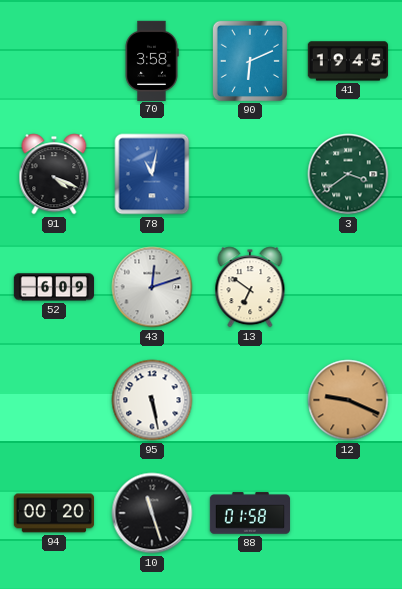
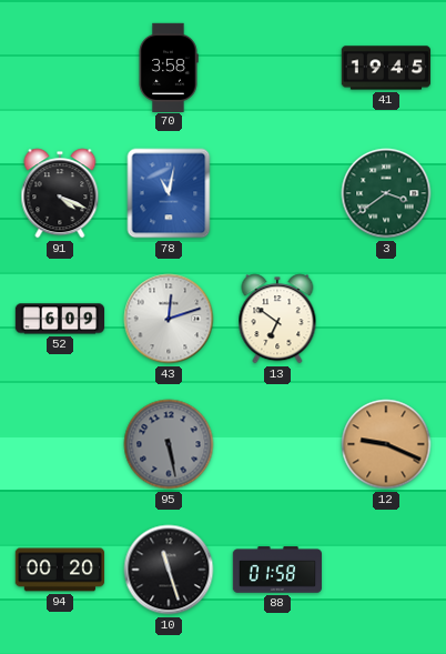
90: 6:11 -> none (250, 60)
95 dial: white -> grey (169, 444)
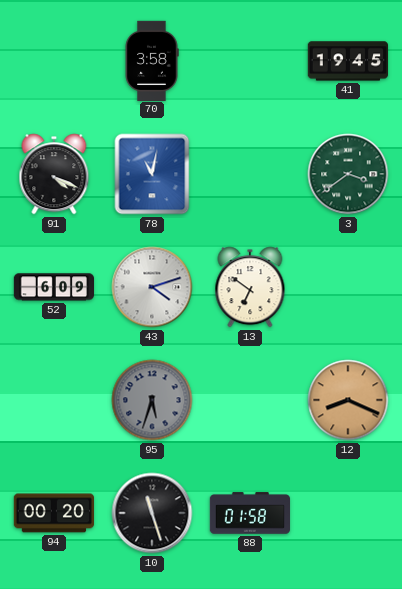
43: 12:12 -> 4:12 (152, 287)
95: 5:28 -> 5:33 (152, 400)
12: 9:19 -> 8:19 (348, 400)
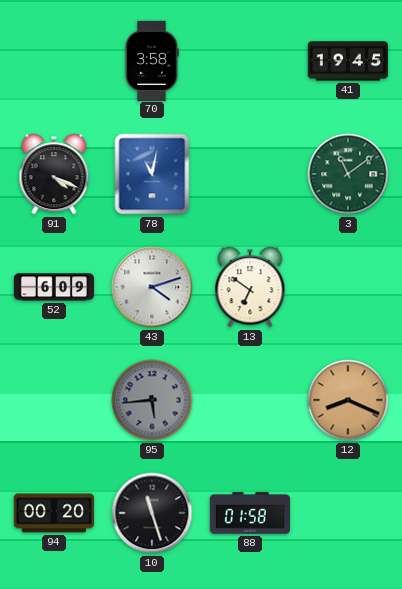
3: 3:39 -> 11:09 (348, 174)
95: 5:33 -> 5:44 (152, 400)
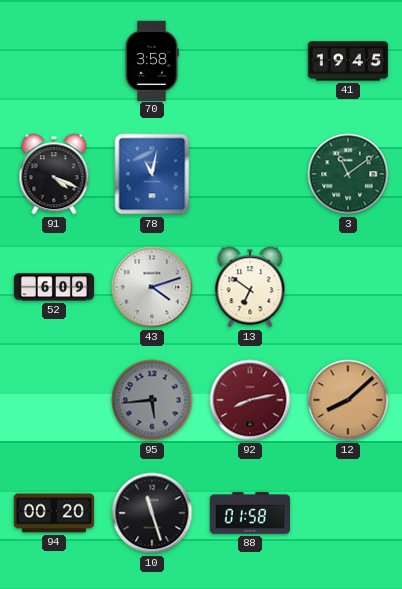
92: none -> 8:13 (250, 400)
12: 8:19 -> 8:08 (348, 400)
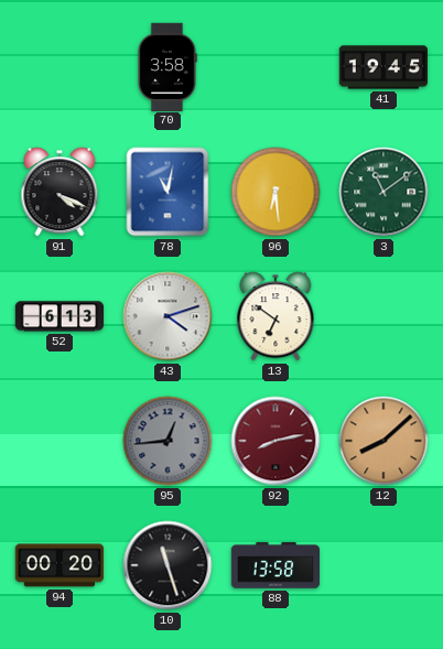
96: none -> 6:29 (275, 192)
52: 6:09 -> 6:13 (58, 316)
95: 5:44 -> 12:44 (168, 441)
88: 01:58 -> 13:58 (274, 565)
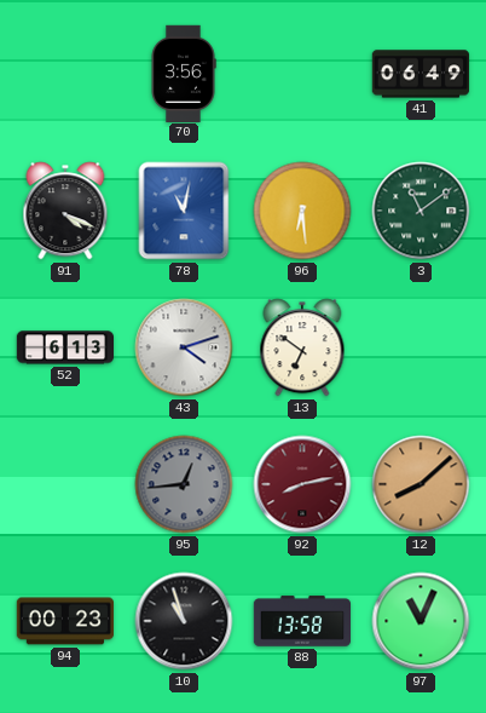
70: 3:58 -> 3:56 (184, 73)
41: 19:45 -> 06:49 (420, 74)
94: 00:20 -> 00:23 (64, 621)
10: 11:27 -> 10:57 (184, 621)
97: none -> 11:04 (421, 621)
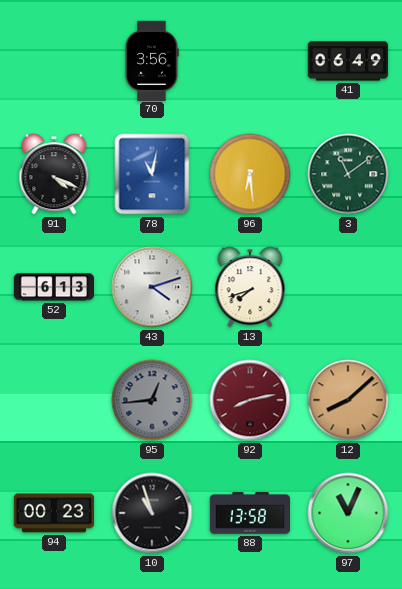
13: 6:51 -> 7:42 (250, 287)
